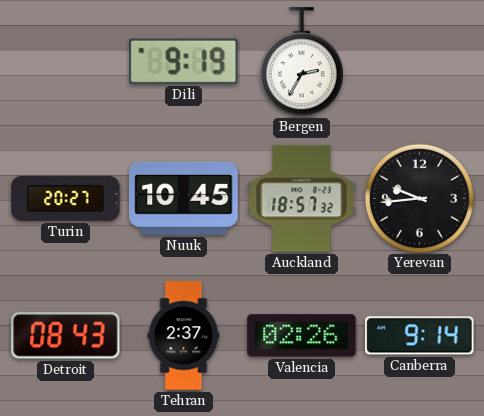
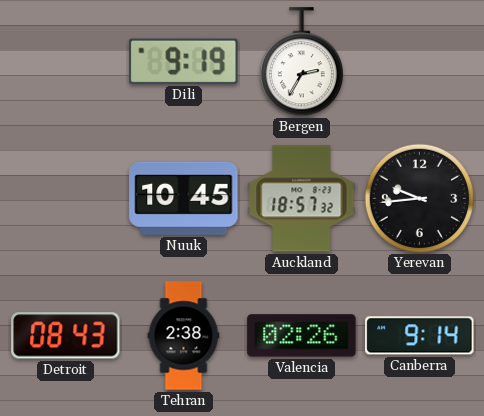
Turin: 20:27 -> none (66, 198)
Tehran: 2:37 -> 2:38 (184, 336)
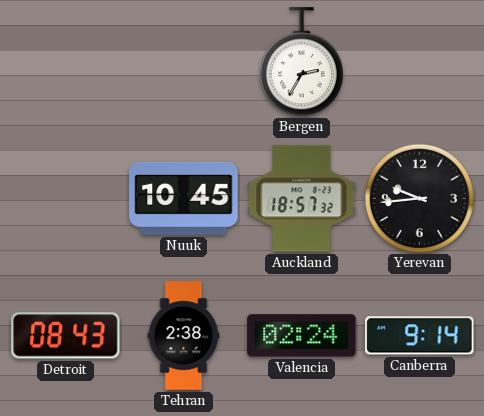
Dili: 9:19 -> none (184, 61)
Valencia: 02:26 -> 02:24 (302, 336)
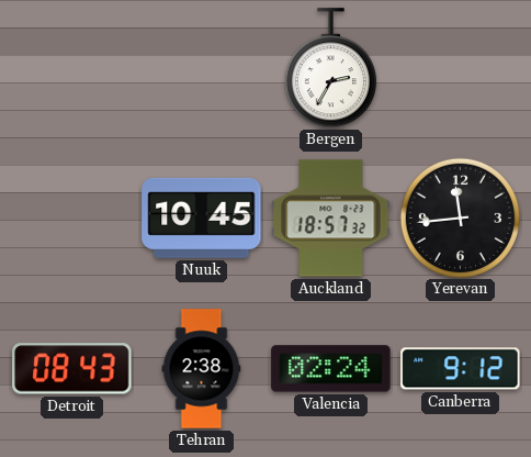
Yerevan: 9:44 -> 11:44 (460, 218)
Canberra: 9:14 -> 9:12 (461, 369)
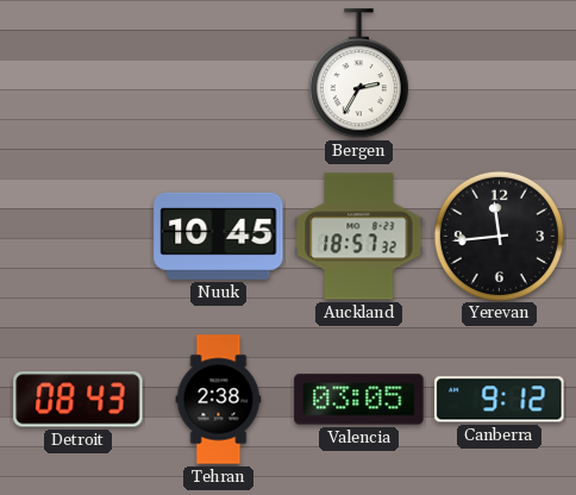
Valencia: 02:24 -> 03:05 (359, 400)
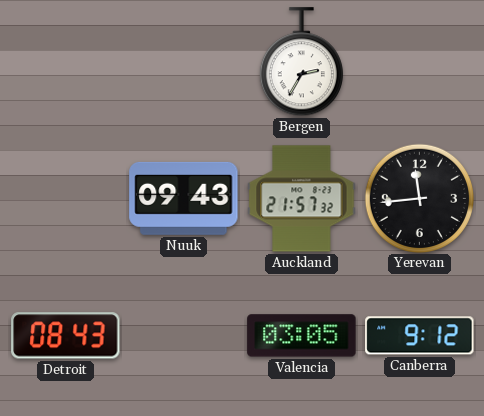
Nuuk: 10:45 -> 09:43 (184, 198)
Auckland: 18:57 -> 21:57 (302, 199)
Tehran: 2:38 -> none (219, 400)
